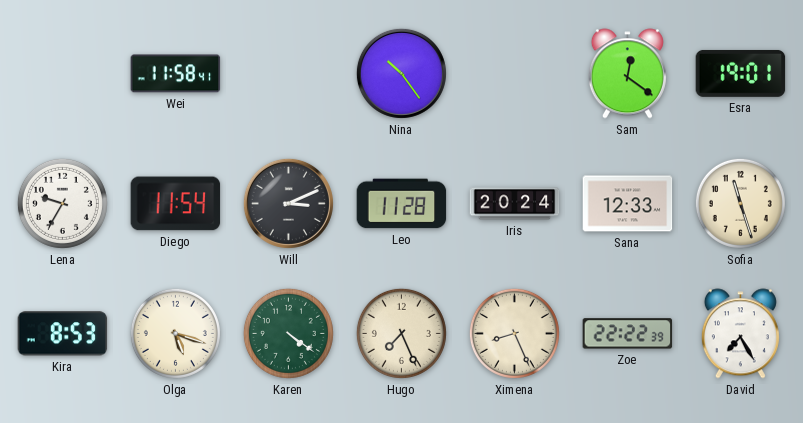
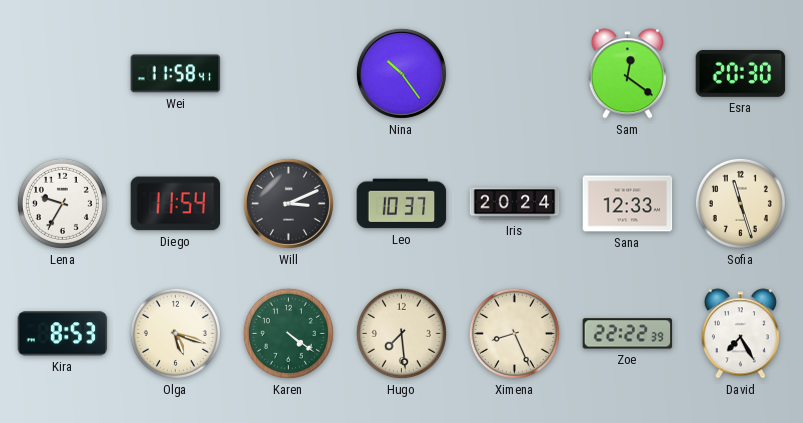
Esra: 19:01 -> 20:30 (741, 73)
Leo: 11:28 -> 10:37 (402, 204)
Hugo: 7:26 -> 7:29 (401, 333)
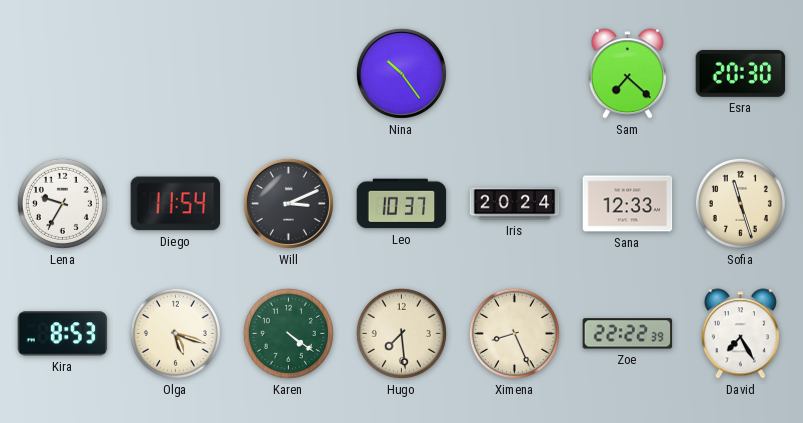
Wei: 11:58 -> none (176, 74)
Sam: 12:21 -> 7:22 (627, 74)
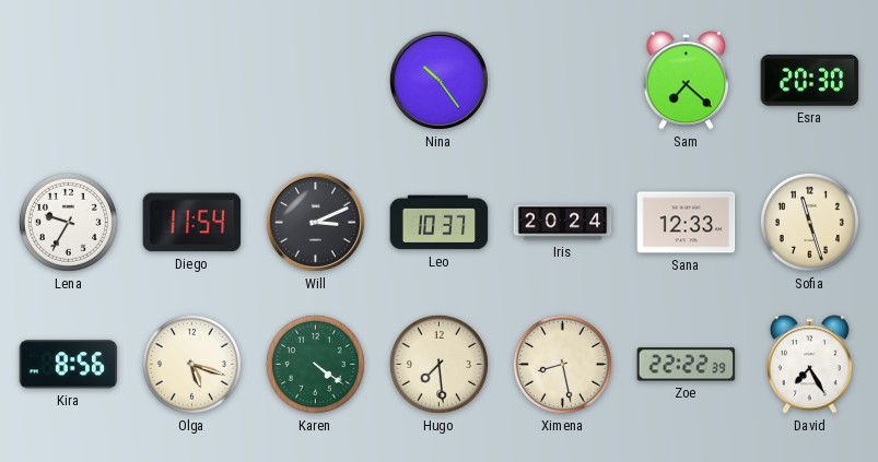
Kira: 8:53 -> 8:56 (69, 365)
Ximena: 8:26 -> 8:28 (562, 364)
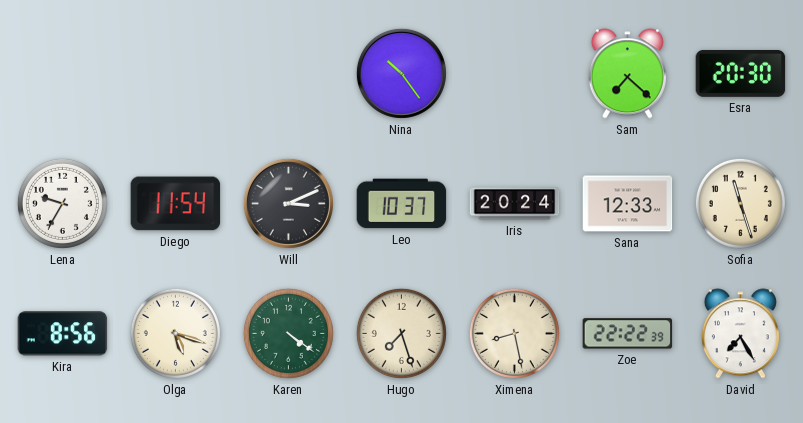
Hugo: 7:29 -> 7:27 (401, 333)
